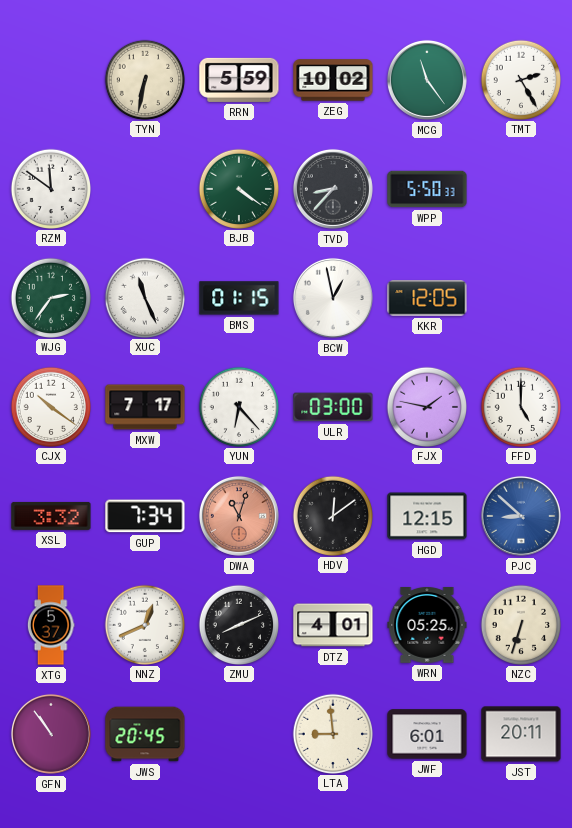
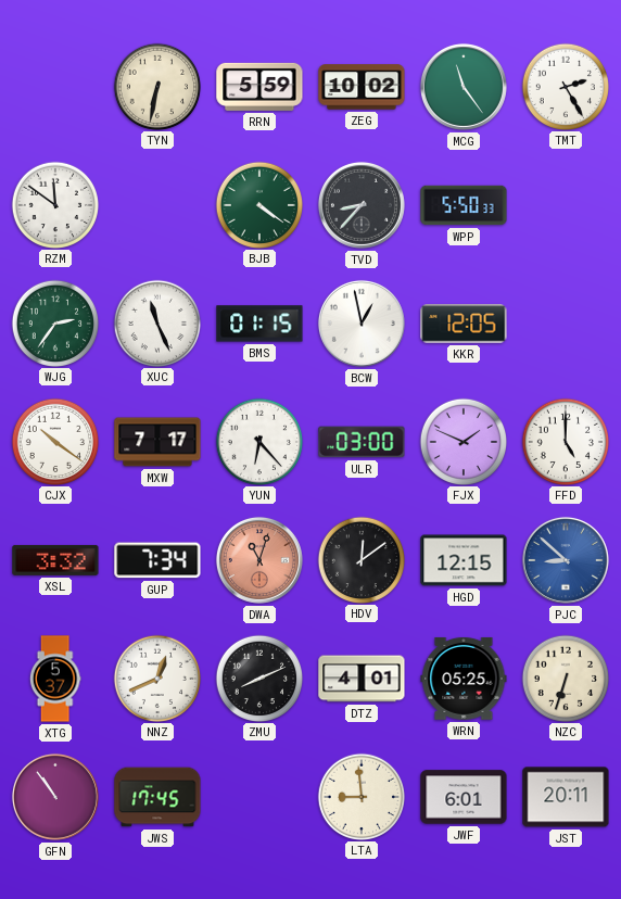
FJX: 1:47 -> 1:49 (462, 441)
JWS: 20:45 -> 17:45 (157, 797)
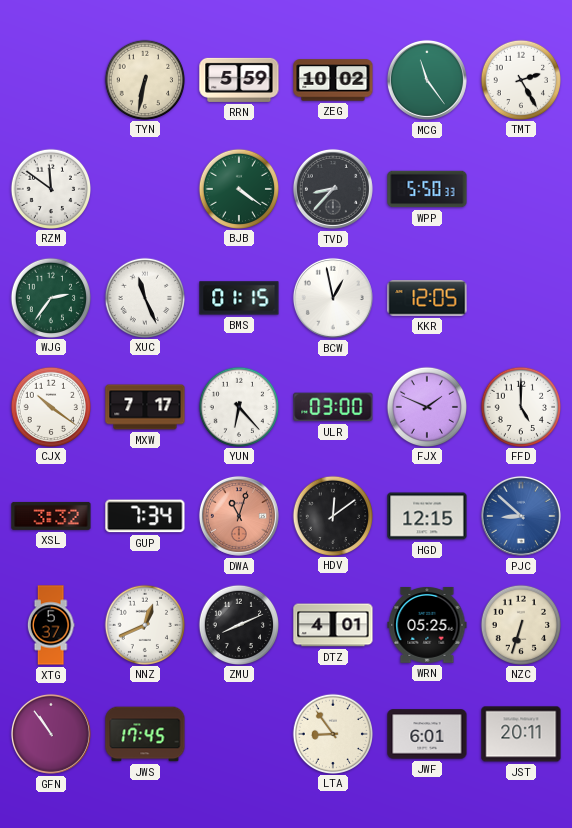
LTA: 8:59 -> 8:54 (332, 733)
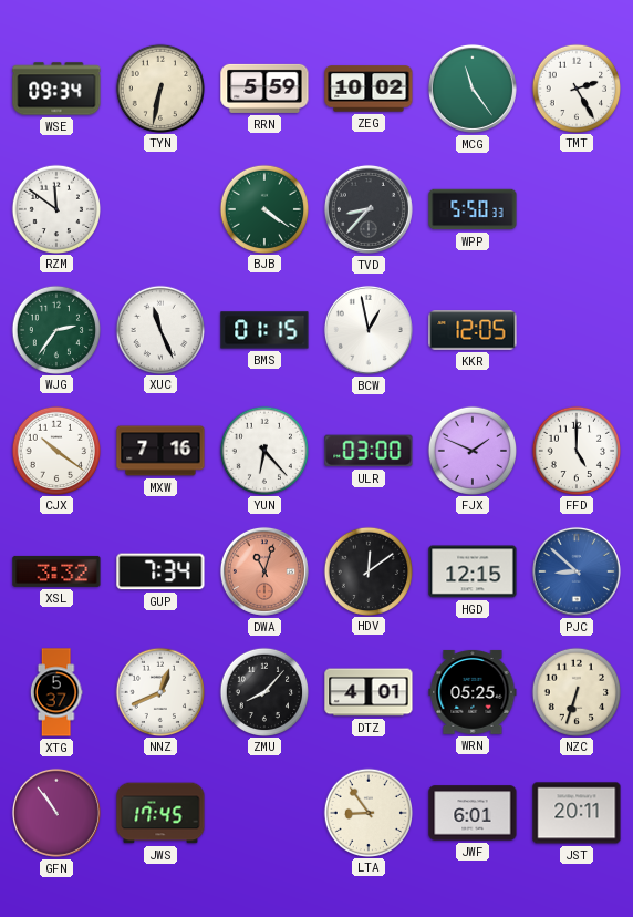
WSE: none -> 09:34 (56, 89)
MXW: 7:17 -> 7:16 (160, 451)
ZMU: 8:11 -> 8:07 (263, 691)
